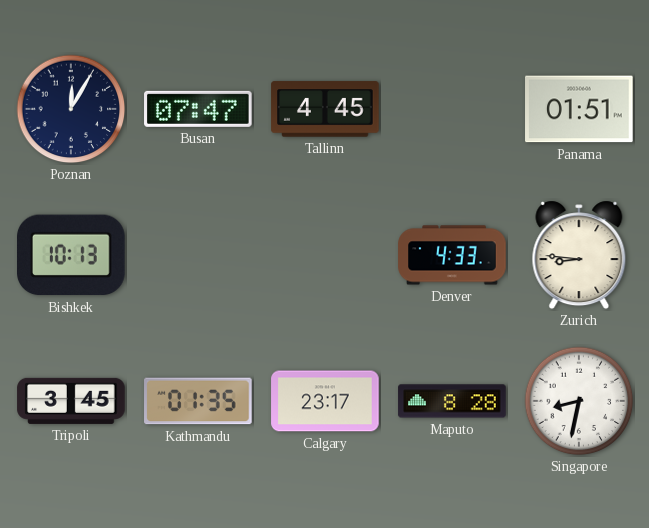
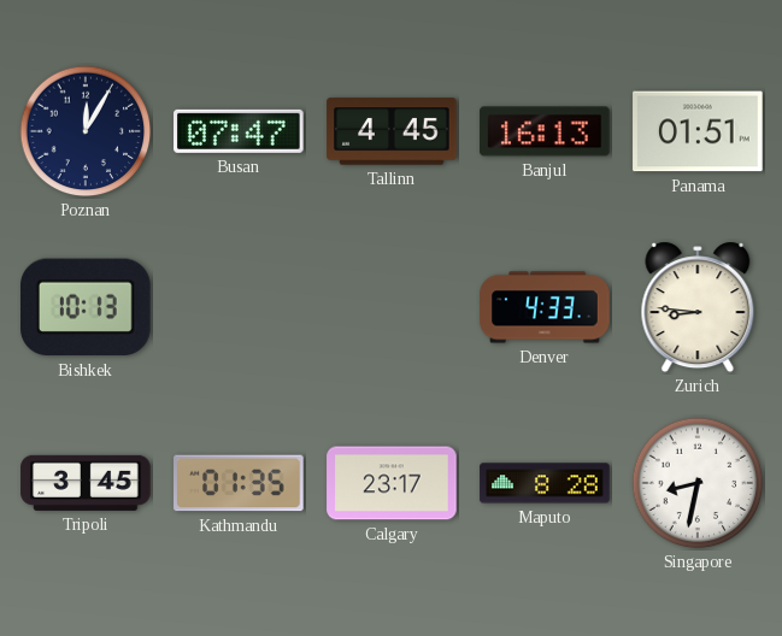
Banjul: none -> 16:13 (545, 131)
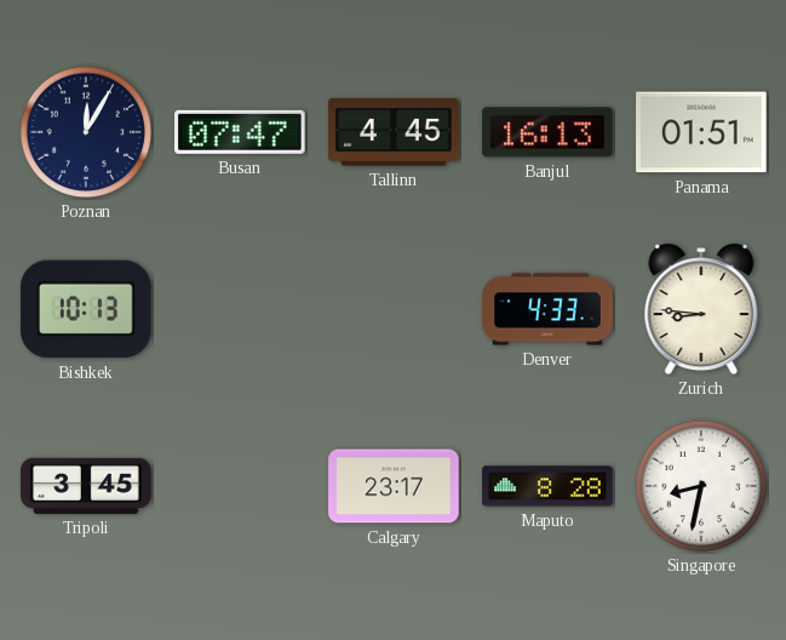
Kathmandu: 01:35 -> none (239, 483)
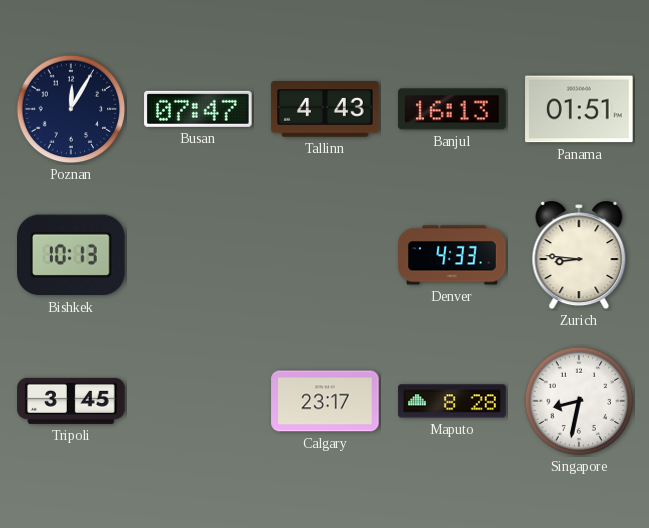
Tallinn: 4:45 -> 4:43 (325, 109)
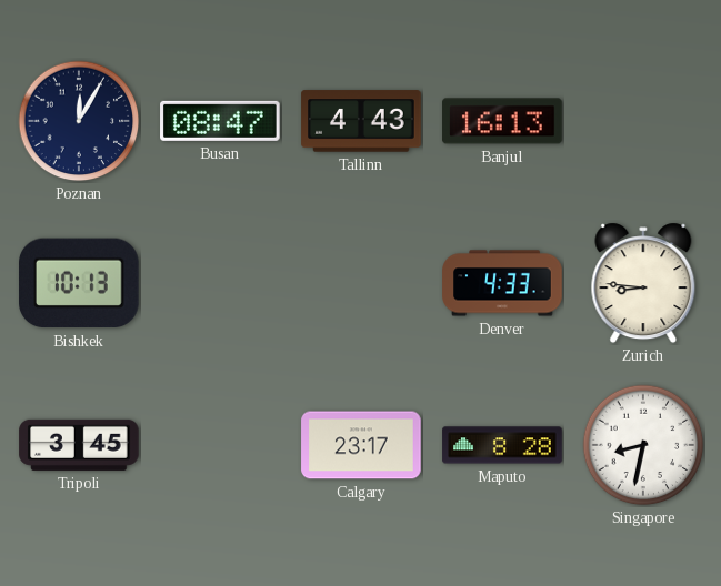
Busan: 07:47 -> 08:47 (220, 121)
Panama: 01:51 -> none (579, 109)
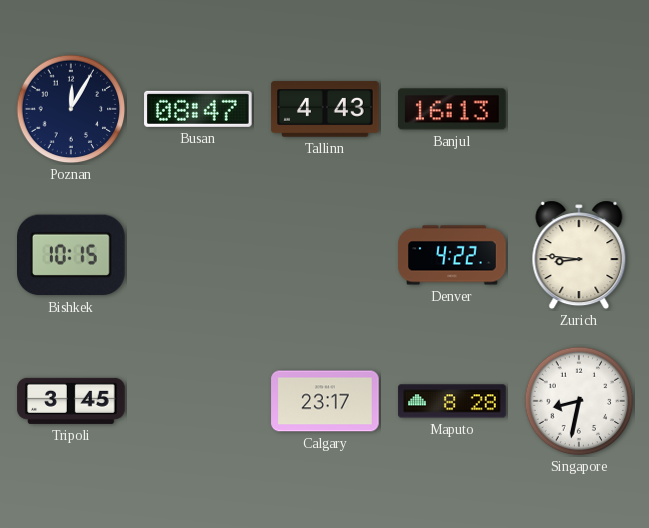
Bishkek: 10:13 -> 10:15 (72, 255)
Denver: 4:33 -> 4:22 (452, 255)
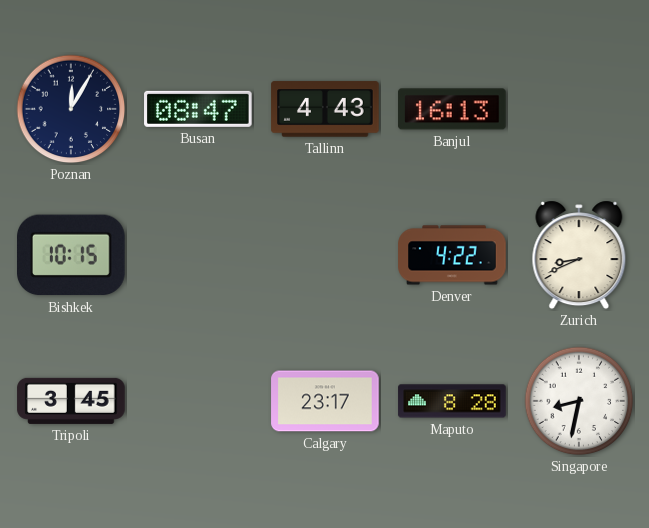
Zurich: 8:46 -> 8:41 (579, 255)
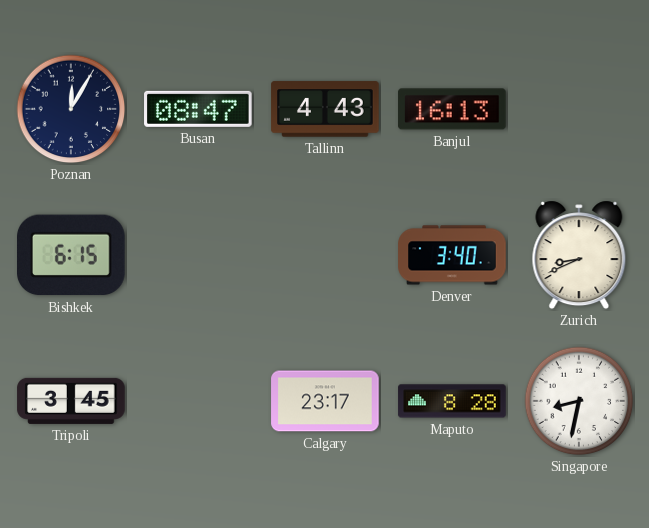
Bishkek: 10:15 -> 6:15 (72, 255)
Denver: 4:22 -> 3:40 (452, 255)
